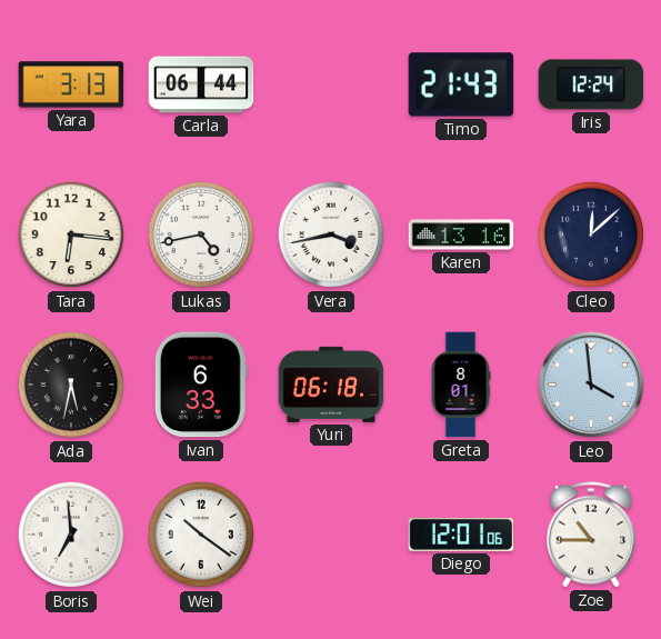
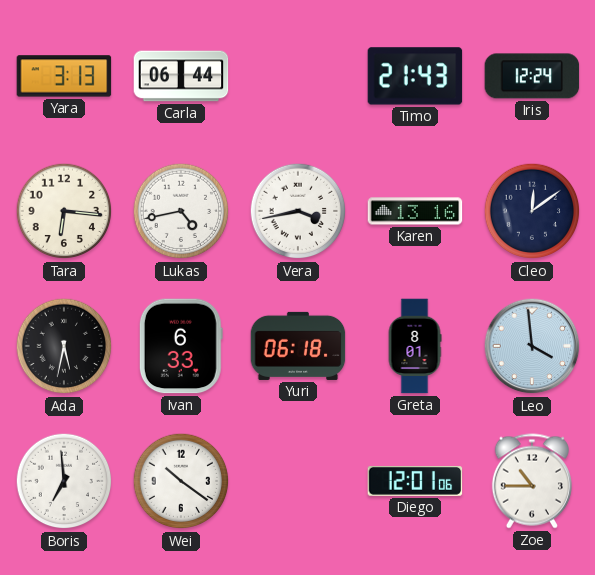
Cleo: 12:08 -> 12:09 (532, 211)
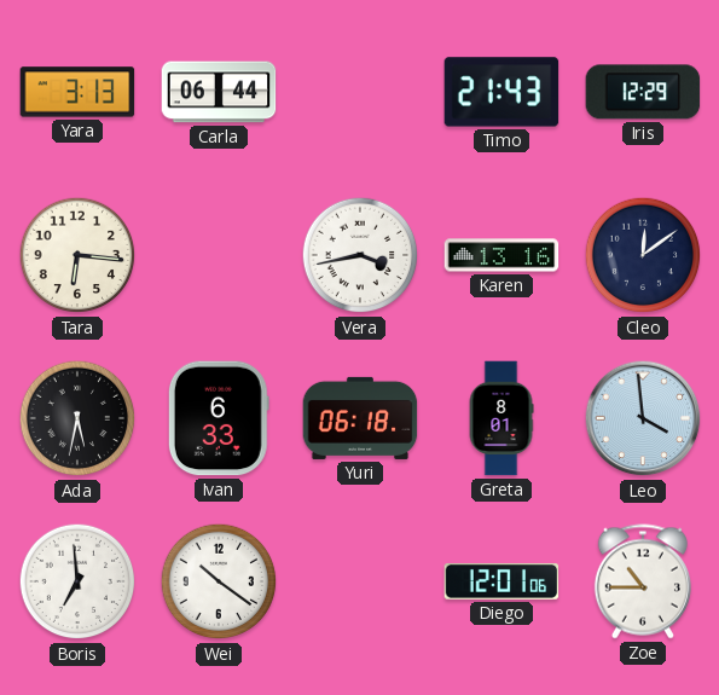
Iris: 12:24 -> 12:29 (643, 92)
Lukas: 4:43 -> none (181, 211)
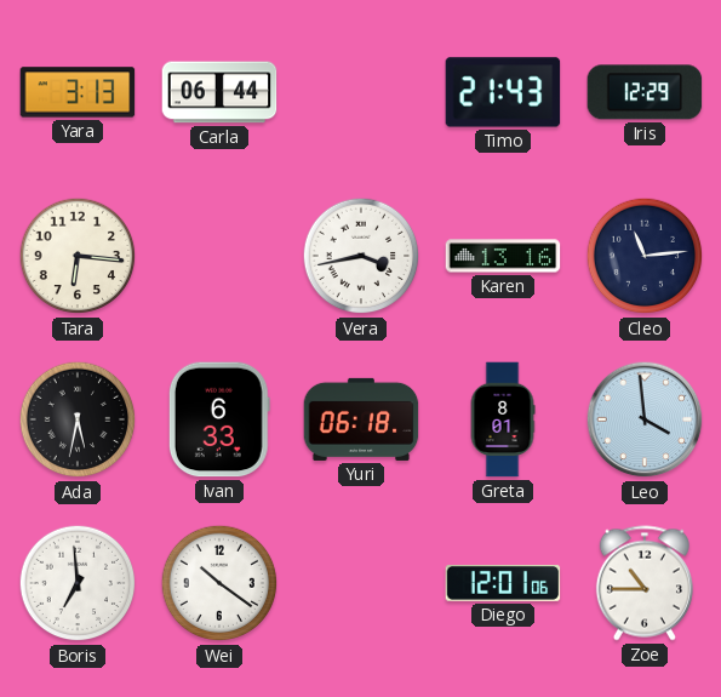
Cleo: 12:09 -> 11:14 (645, 256)
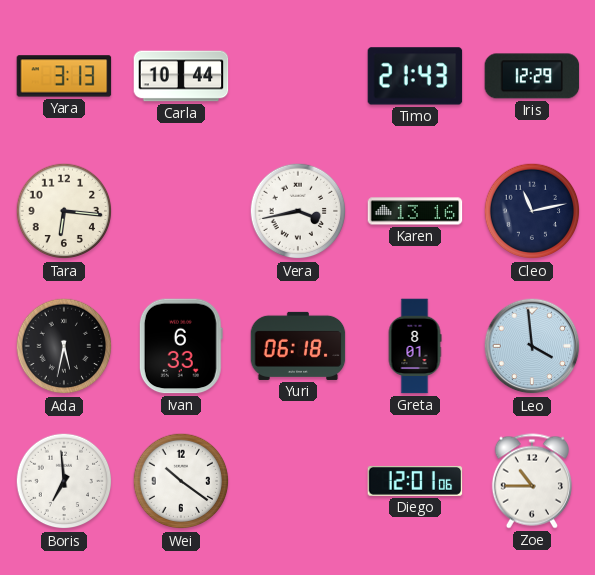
Carla: 06:44 -> 10:44 (181, 76)
Cleo: 11:14 -> 11:13 (532, 211)
